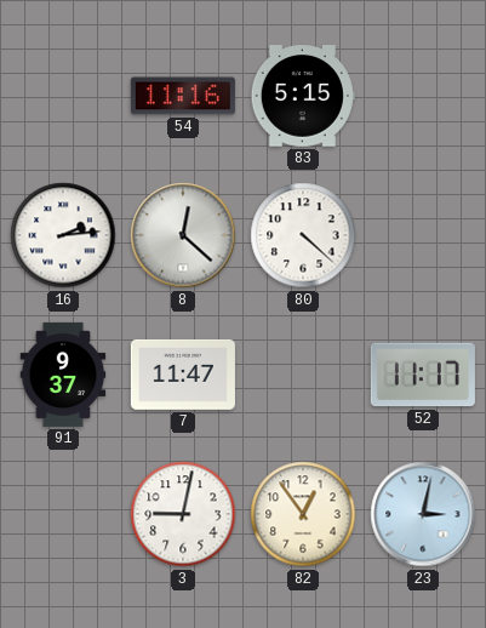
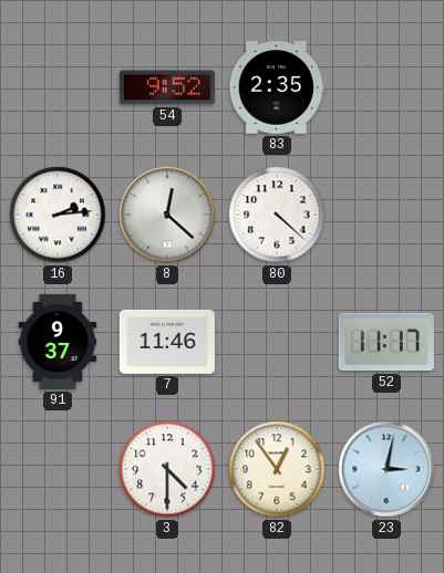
54: 11:16 -> 9:52 (167, 87)
83: 5:15 -> 2:35 (277, 87)
7: 11:47 -> 11:46 (167, 342)
3: 9:02 -> 4:30 (167, 469)
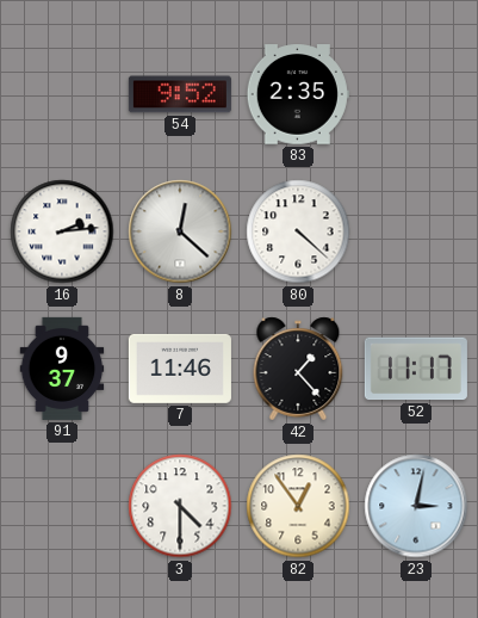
42: none -> 1:23 (298, 369)
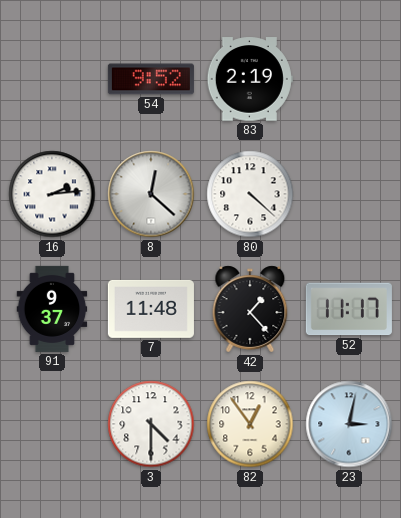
83: 2:35 -> 2:19 (250, 79)
7: 11:46 -> 11:48 (151, 309)
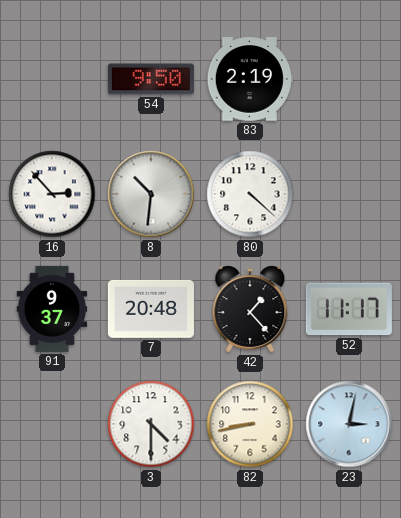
54: 9:52 -> 9:50 (151, 79)
16: 2:14 -> 2:53 (52, 194)
8: 12:22 -> 10:31 (151, 194)
7: 11:48 -> 20:48 (151, 309)
82: 12:54 -> 8:43 (250, 424)
